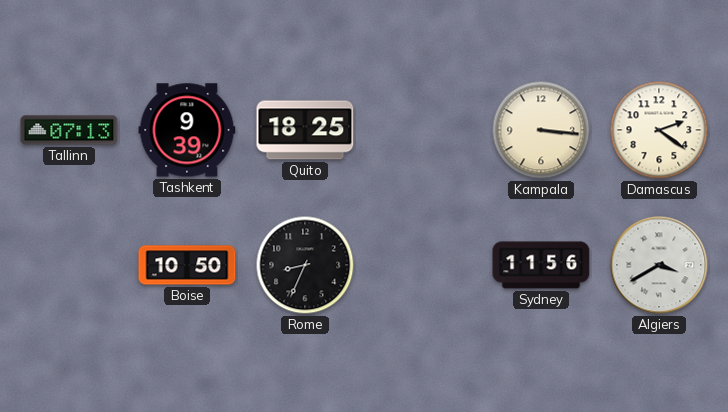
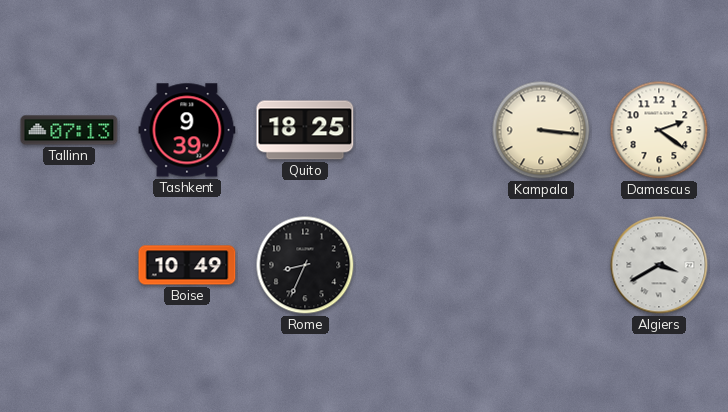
Boise: 10:50 -> 10:49 (187, 265)
Sydney: 11:56 -> none (541, 265)
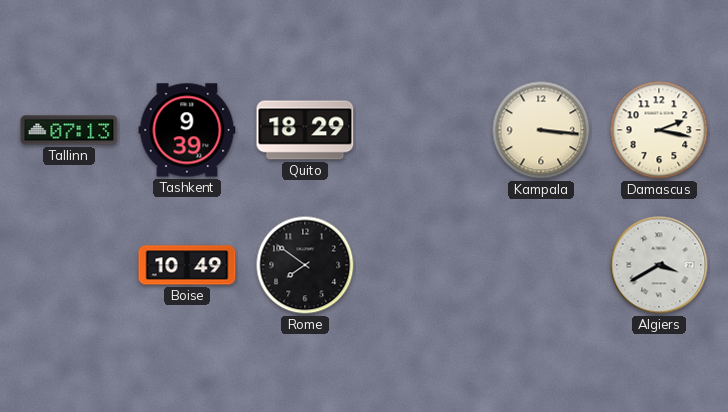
Quito: 18:25 -> 18:29 (305, 130)
Damascus: 2:21 -> 2:17 (659, 130)
Rome: 8:34 -> 7:51 (305, 265)
